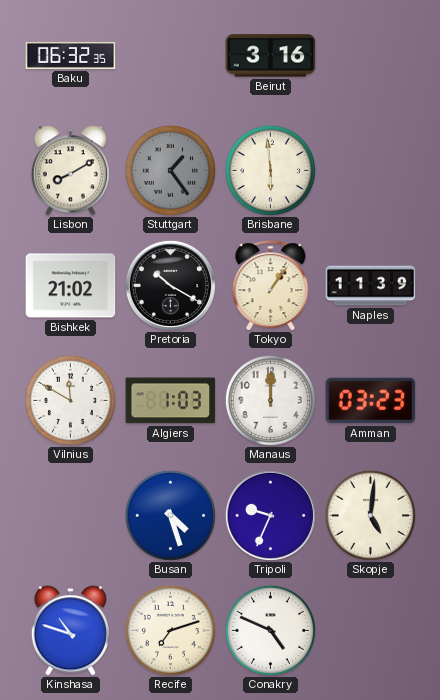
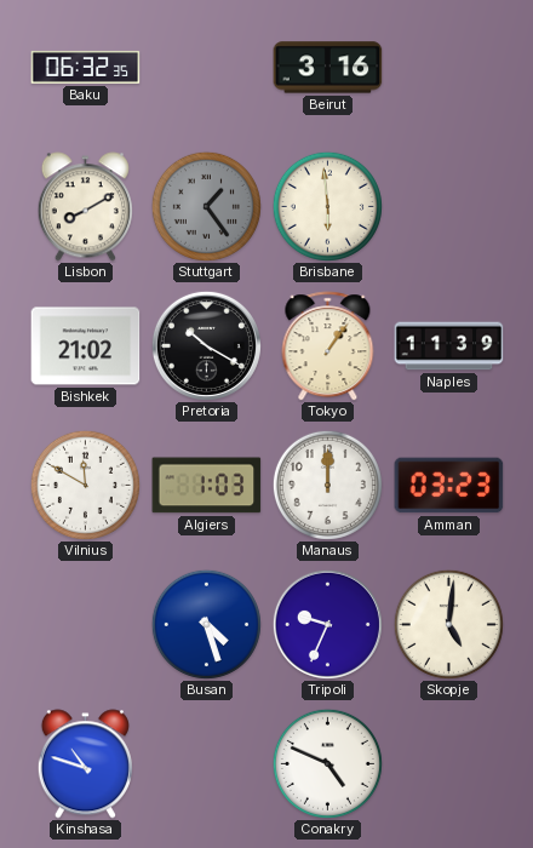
Recife: 7:12 -> none (170, 630)
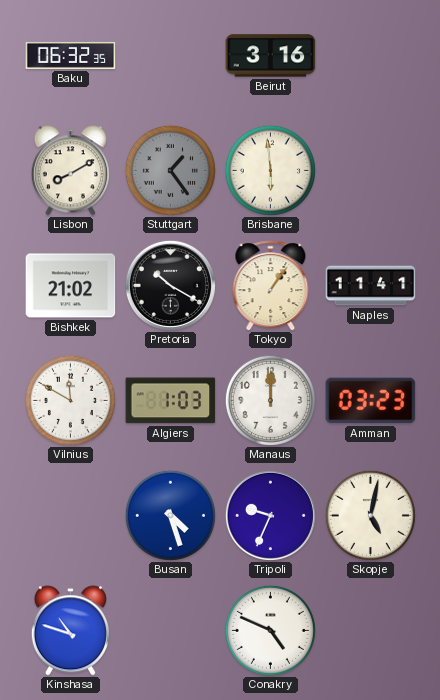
Naples: 11:39 -> 11:41 (371, 286)
Skopje: 5:01 -> 5:02 (370, 515)
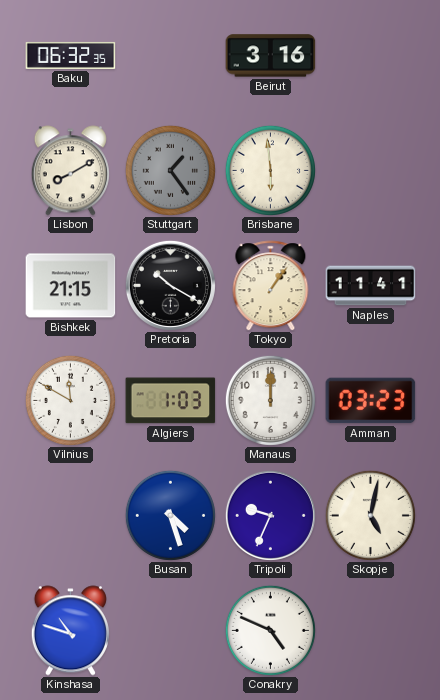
Bishkek: 21:02 -> 21:15 (71, 286)
